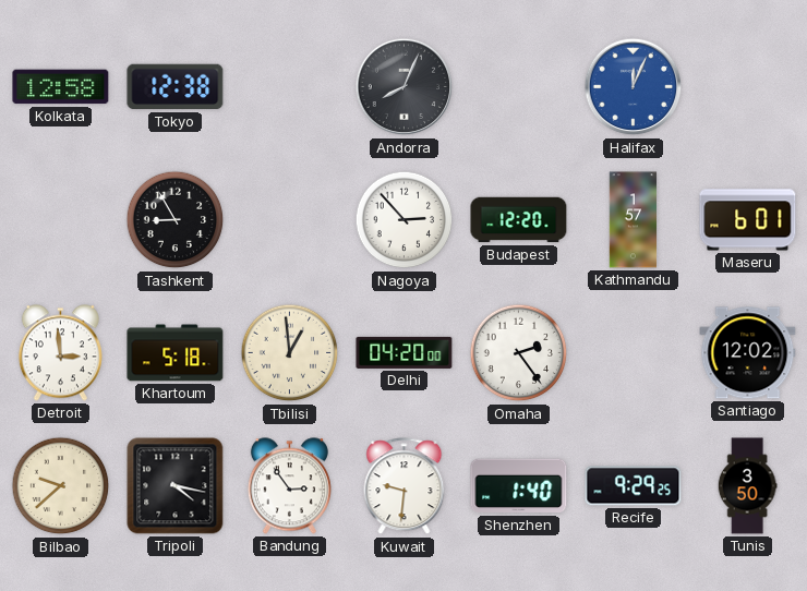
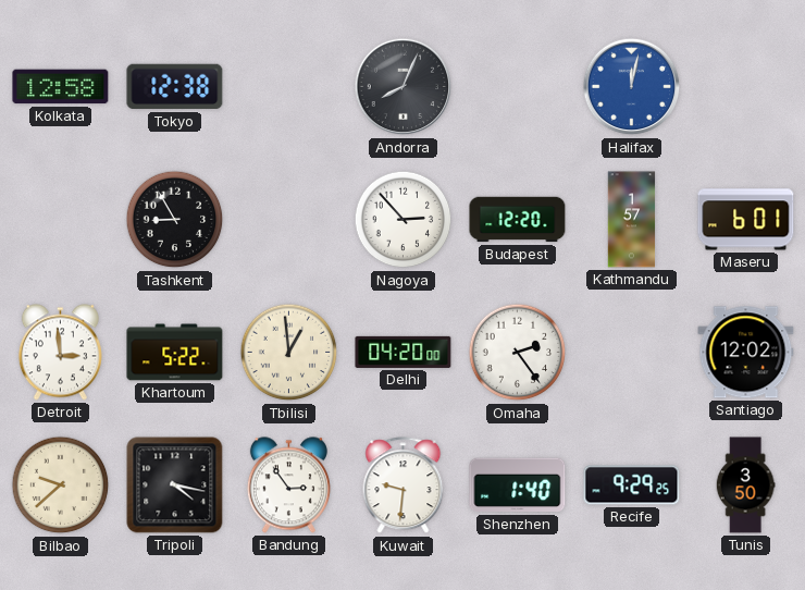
Halifax: 12:04 -> 12:02 (632, 87)
Khartoum: 5:18 -> 5:22 (175, 353)
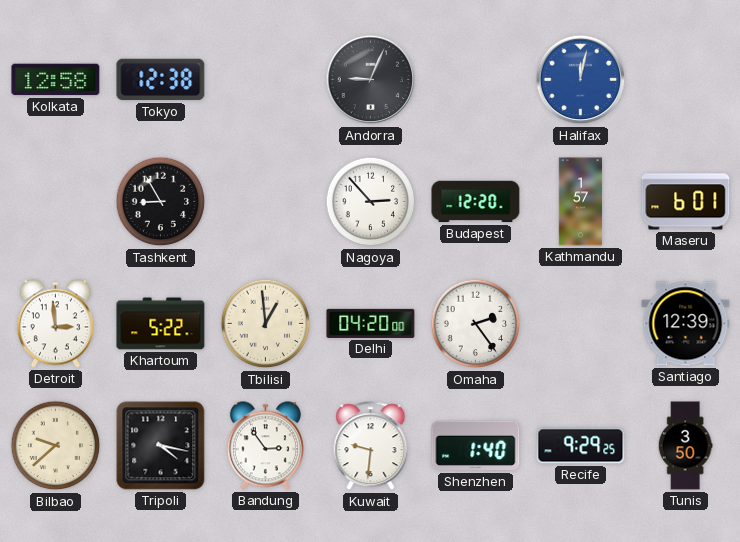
Andorra: 8:04 -> 9:04 (371, 80)
Santiago: 12:02 -> 12:39 (686, 324)
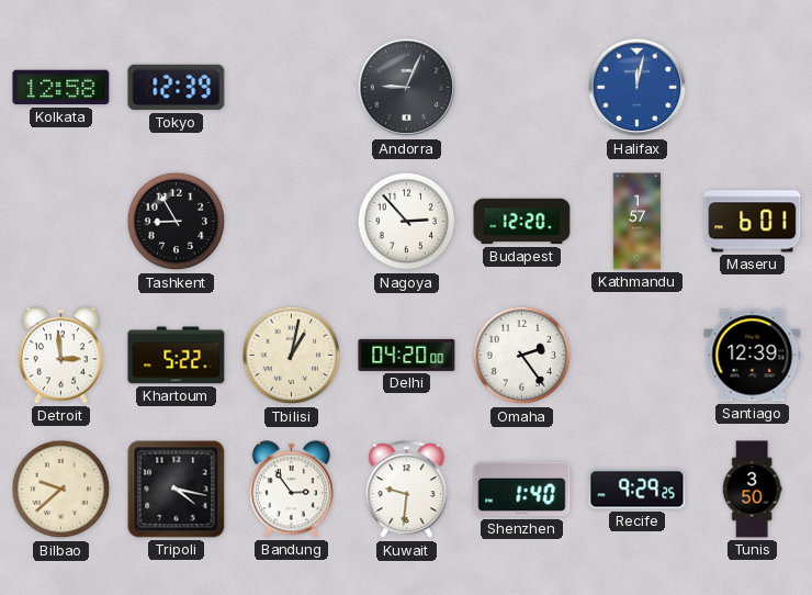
Tokyo: 12:38 -> 12:39 (177, 88)
Tbilisi: 12:59 -> 1:02 (292, 356)
